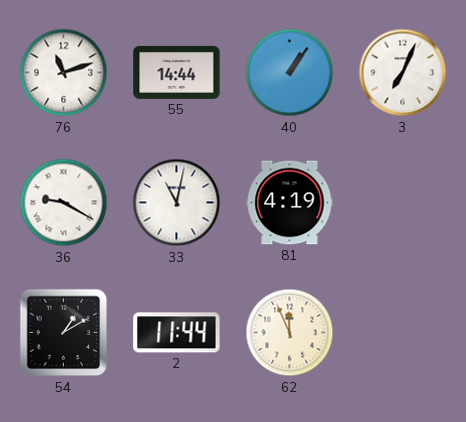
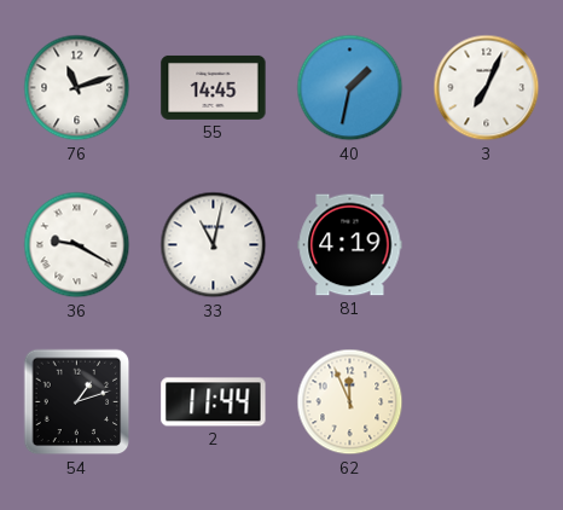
55: 14:44 -> 14:45 (214, 87)
40: 1:06 -> 1:32 (350, 88)
54: 1:10 -> 1:12 (77, 402)
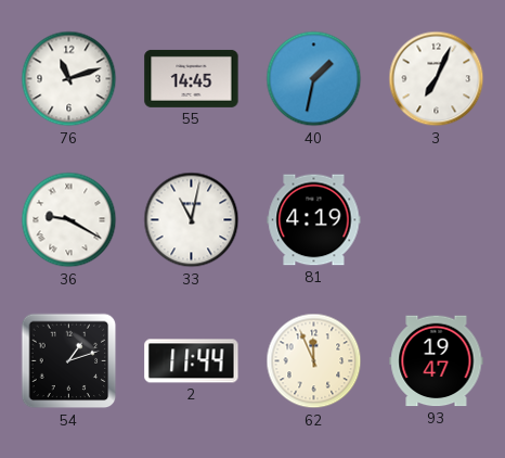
93: none -> 19:47 (437, 361)
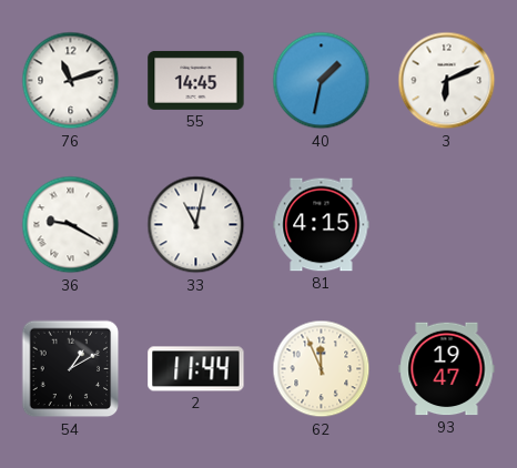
3: 7:04 -> 6:11 (447, 81)
81: 4:19 -> 4:15 (322, 225)
54: 1:12 -> 1:10 (71, 369)
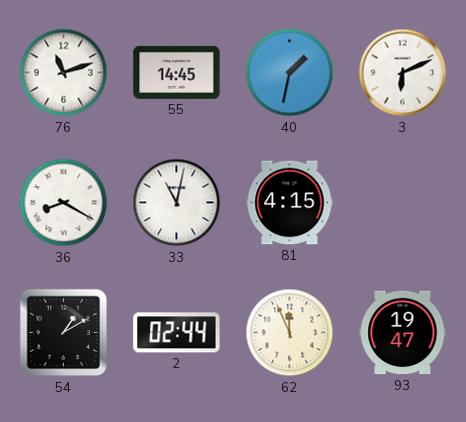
36: 9:20 -> 8:20 (64, 203)
2: 11:44 -> 02:44 (177, 333)
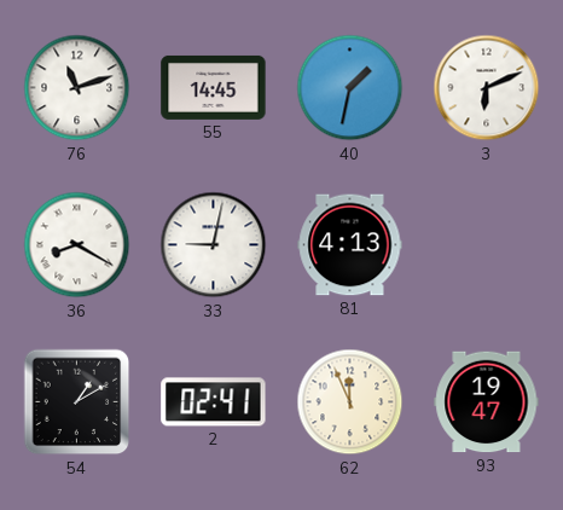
33: 11:02 -> 9:02 (214, 245)
81: 4:15 -> 4:13 (350, 245)
2: 02:44 -> 02:41 (214, 402)
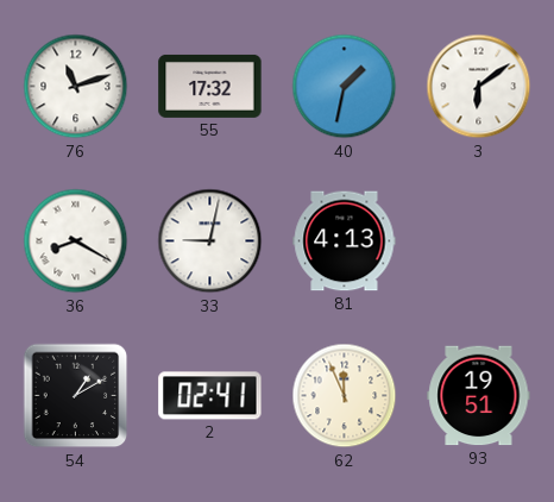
55: 14:45 -> 17:32 (210, 86)
3: 6:11 -> 6:09 (479, 87)
93: 19:47 -> 19:51 (479, 396)
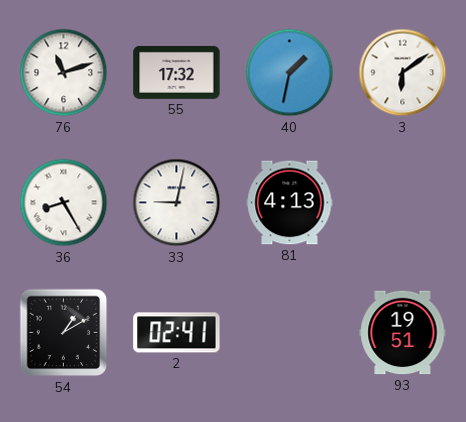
36: 8:20 -> 8:25 (64, 203)
62: 11:56 -> none (345, 396)
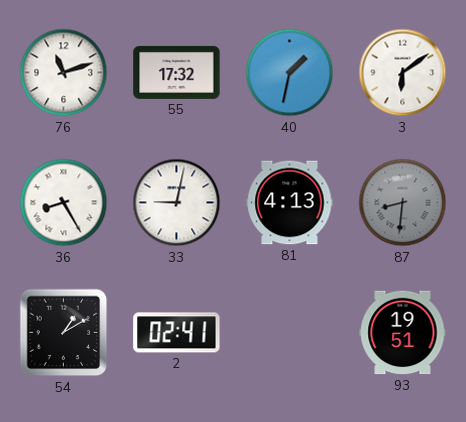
87: none -> 8:31 (403, 203)
